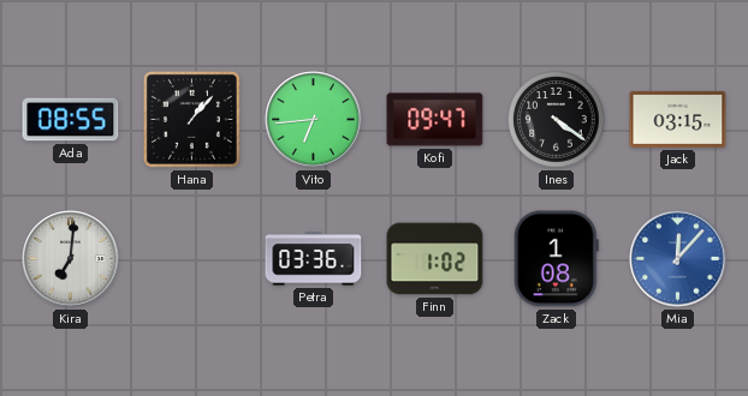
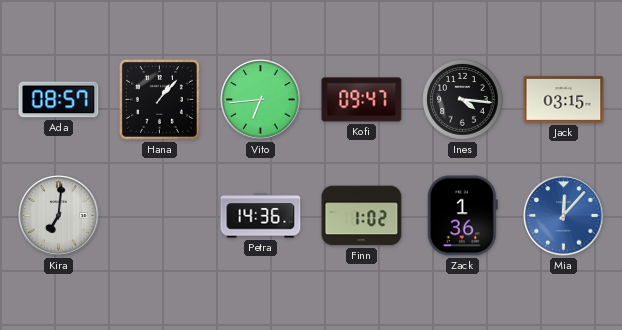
Ada: 08:55 -> 08:57 (59, 100)
Ines: 4:21 -> 4:16 (463, 100)
Petra: 03:36 -> 14:36 (261, 216)
Zack: 1:08 -> 1:36 (462, 216)
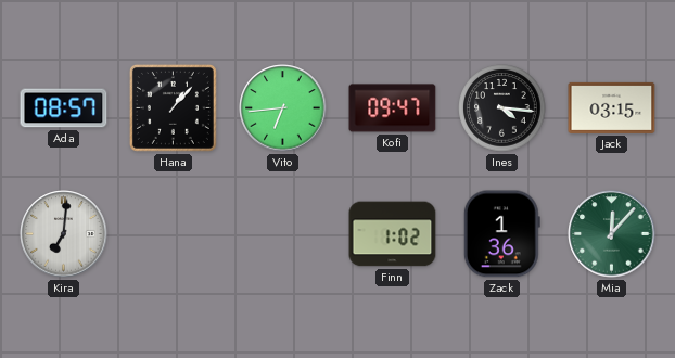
Petra: 14:36 -> none (261, 216)
Mia dial: blue -> green (612, 234)
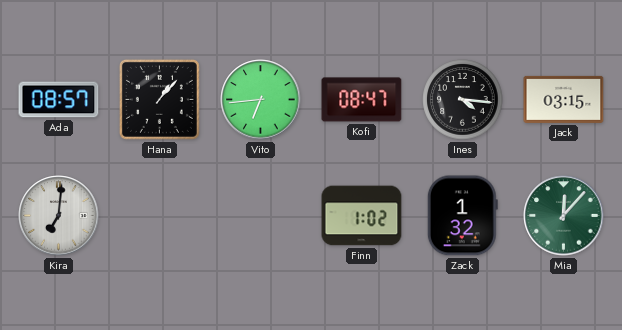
Kofi: 09:47 -> 08:47 (362, 100)
Zack: 1:36 -> 1:32 (462, 216)
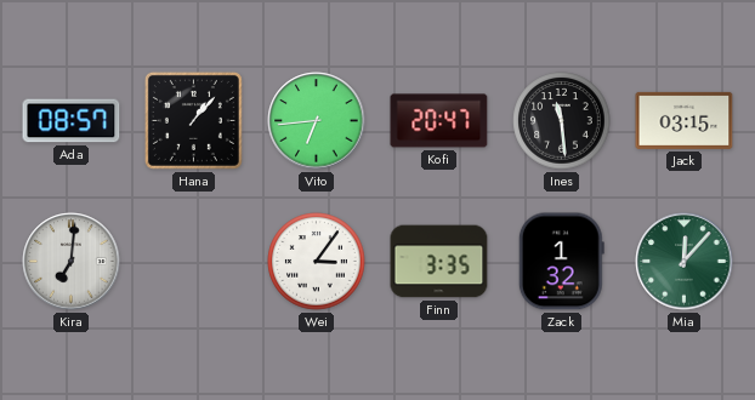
Kofi: 08:47 -> 20:47 (439, 121)
Ines: 4:16 -> 11:29 (562, 121)
Wei: none -> 3:06 (317, 262)
Finn: 1:02 -> 3:35 (439, 262)
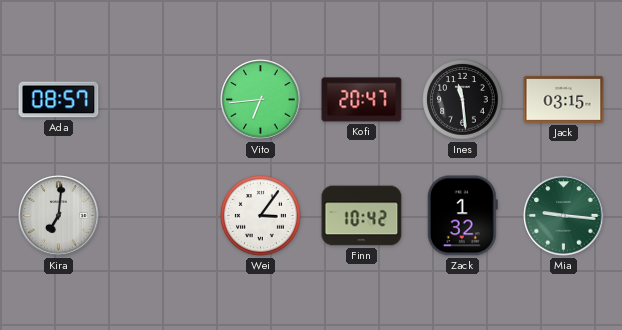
Hana: 1:07 -> none (193, 120)
Finn: 3:35 -> 10:42 (362, 216)
Mia: 12:07 -> 9:16 (564, 216)
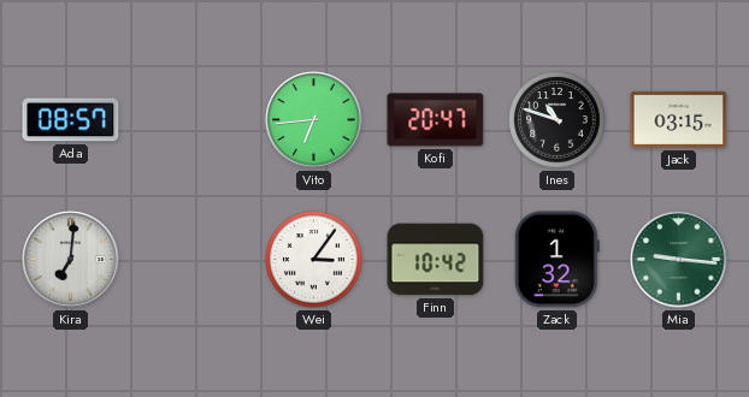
Ines: 11:29 -> 10:48 (558, 120)
